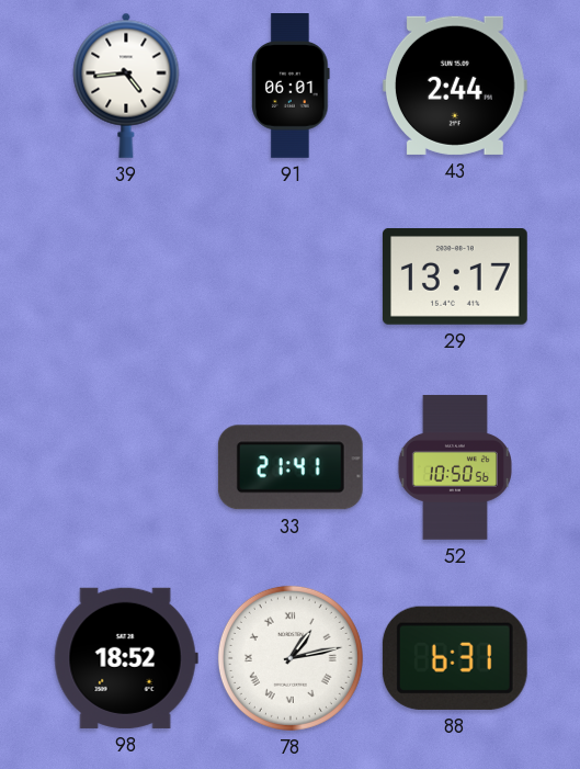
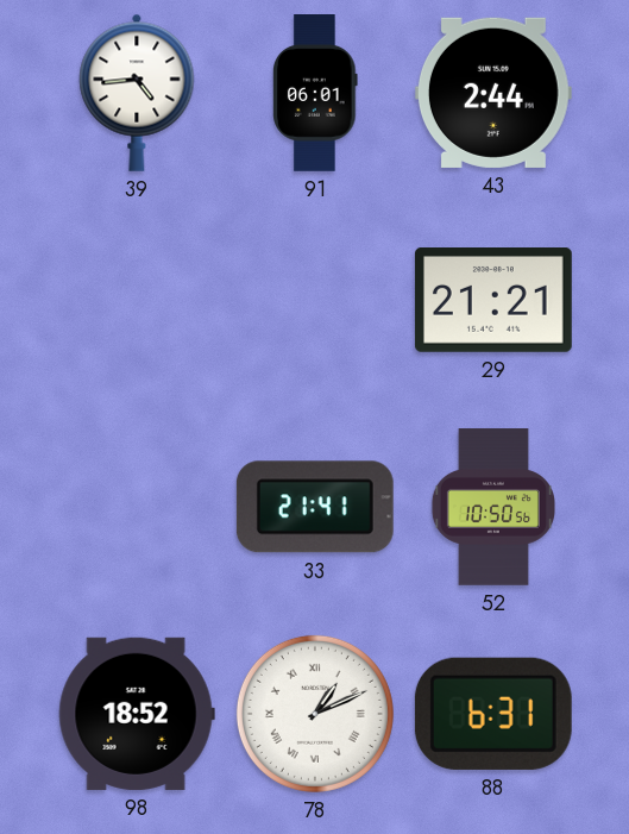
29: 13:17 -> 21:21 (493, 301)
78: 1:13 -> 1:11 (315, 714)
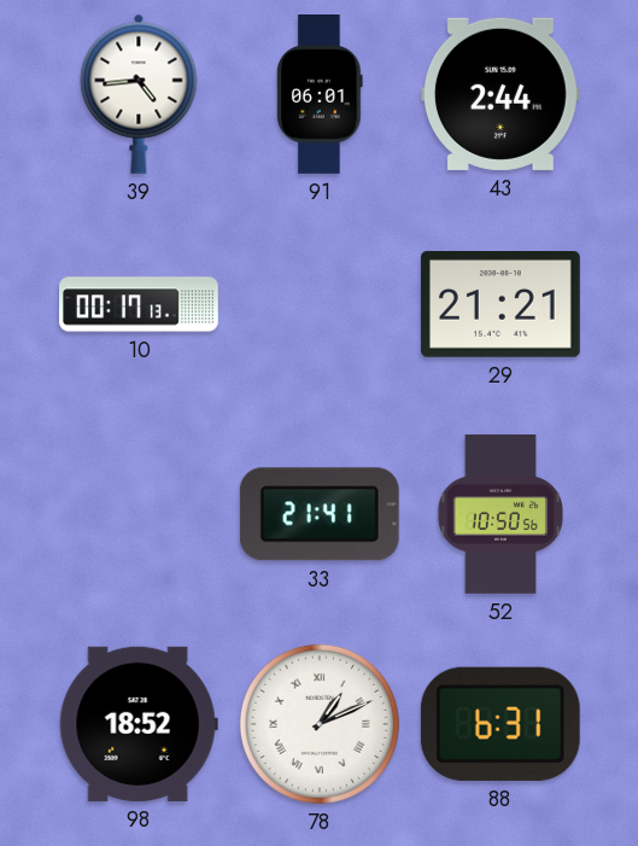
10: none -> 00:17 (139, 304)
